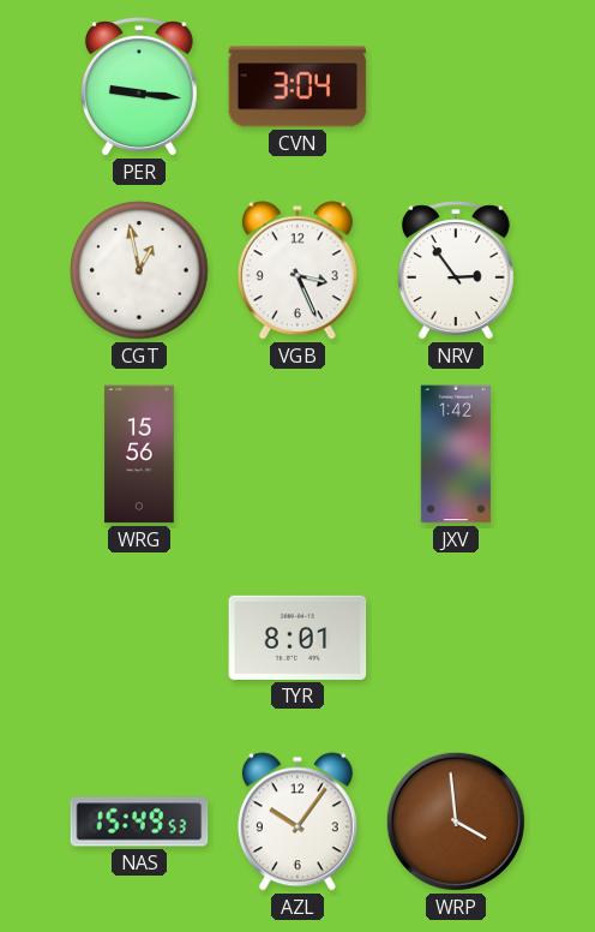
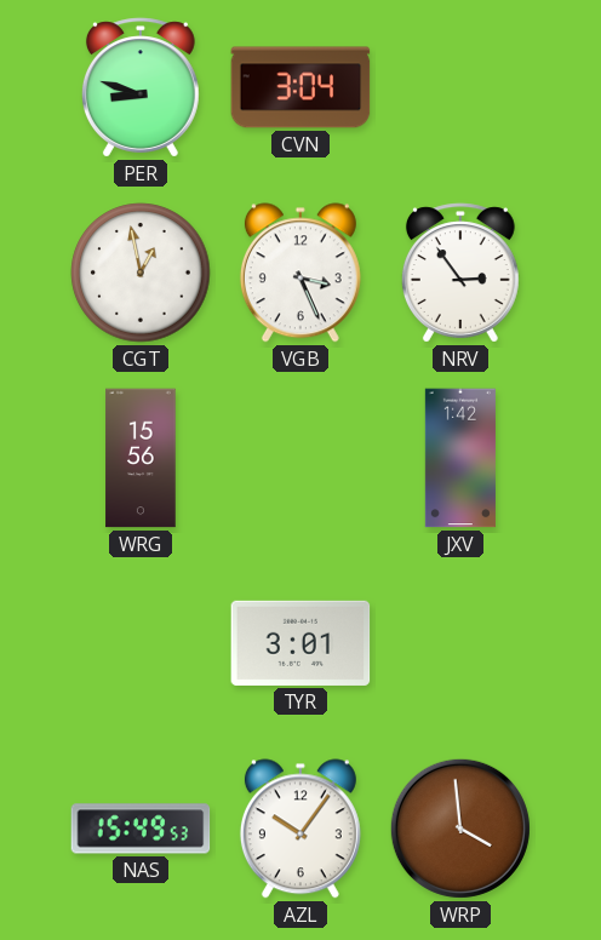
PER: 9:16 -> 8:48 (141, 87)
TYR: 8:01 -> 3:01 (300, 643)
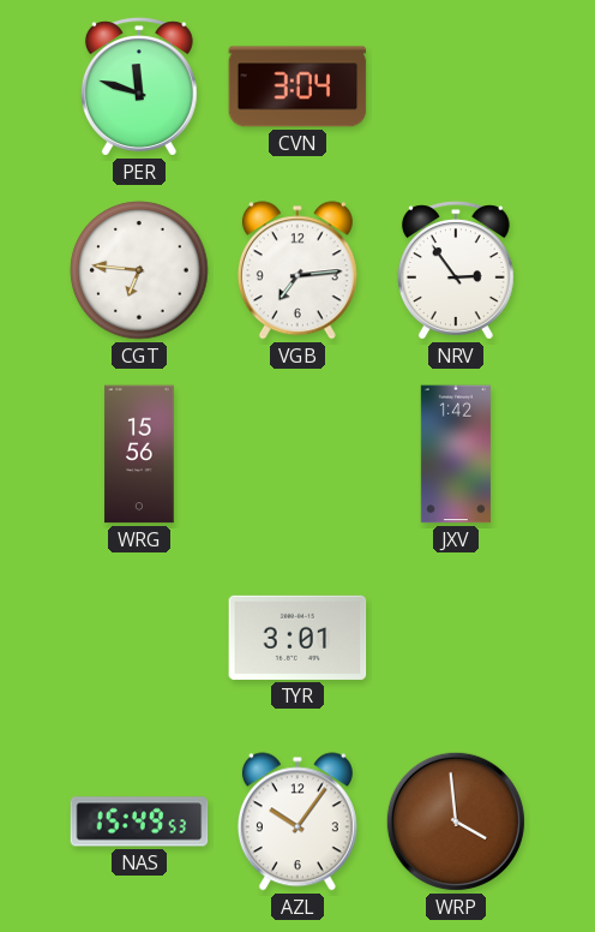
PER: 8:48 -> 11:48 (139, 86)
CGT: 12:58 -> 6:46 (139, 270)
VGB: 3:26 -> 7:14 (297, 270)
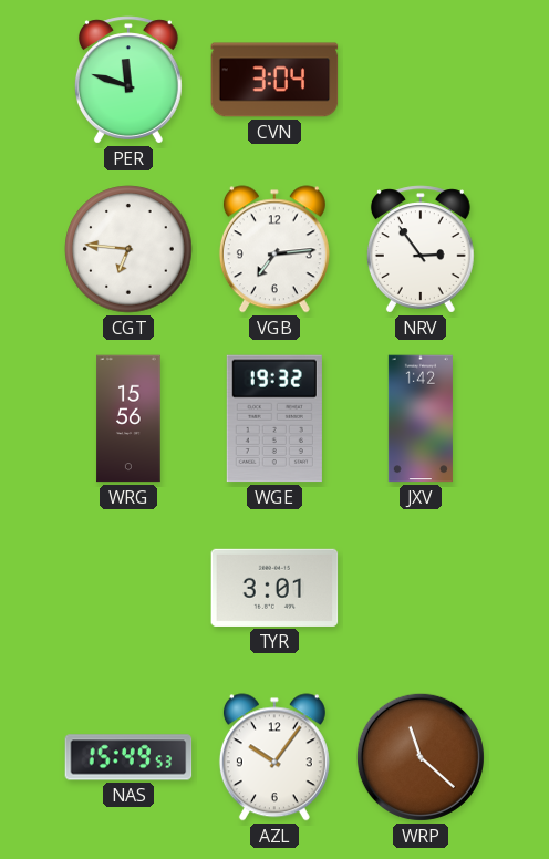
WGE: none -> 19:32 (274, 418)
WRP: 3:59 -> 11:22 (421, 757)
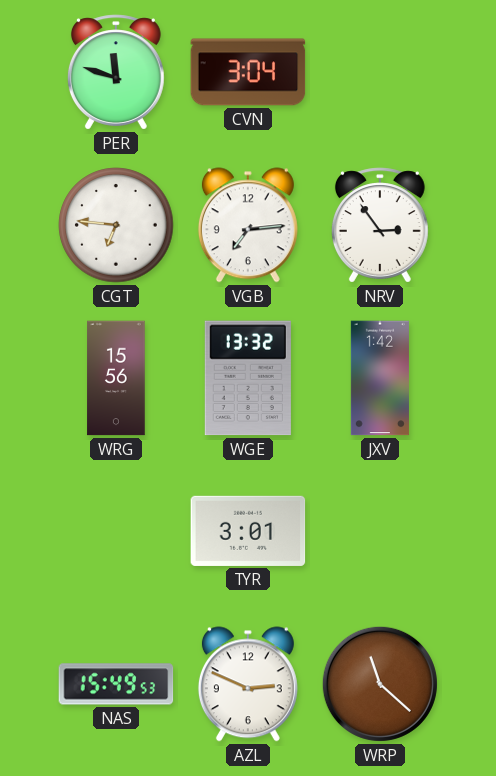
WGE: 19:32 -> 13:32 (248, 378)
AZL: 10:06 -> 2:49 (248, 684)
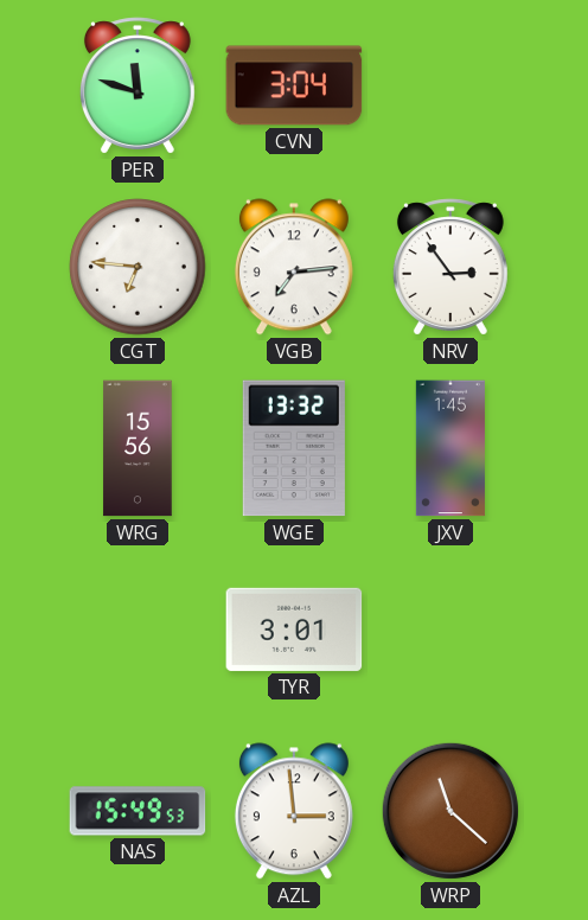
JXV: 1:42 -> 1:45 (450, 448)
AZL: 2:49 -> 2:59 (294, 811)
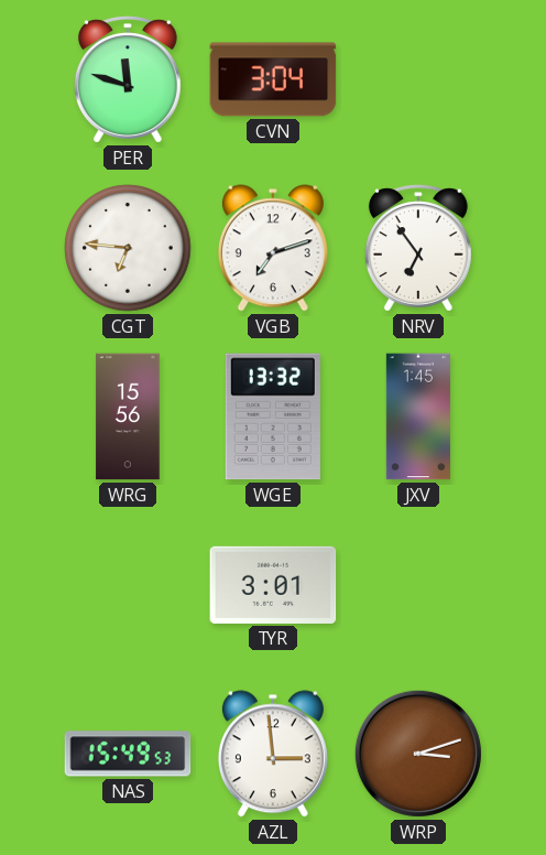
VGB: 7:14 -> 7:12 (273, 248)
NRV: 2:54 -> 6:54 (418, 248)
WRP: 11:22 -> 3:12 (418, 754)
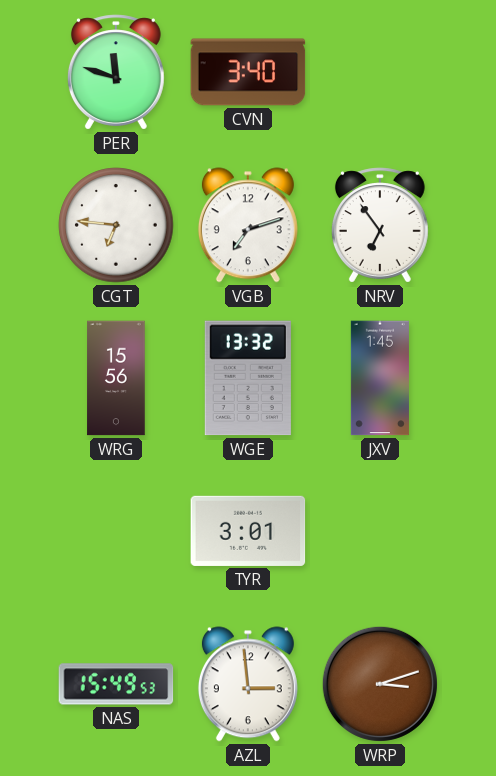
CVN: 3:04 -> 3:40 (248, 72)
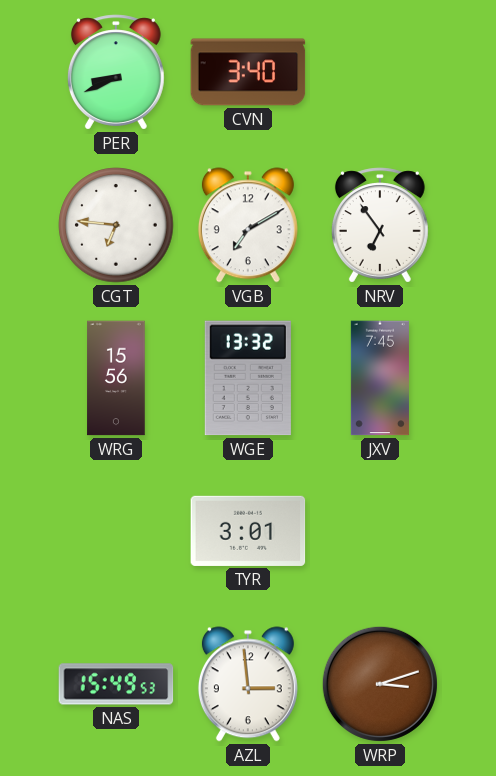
PER: 11:48 -> 8:41 (116, 72)
VGB: 7:12 -> 7:10 (248, 225)
JXV: 1:45 -> 7:45 (380, 378)
